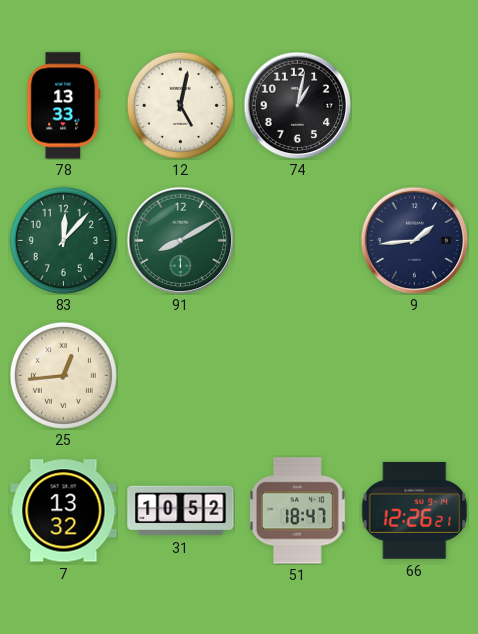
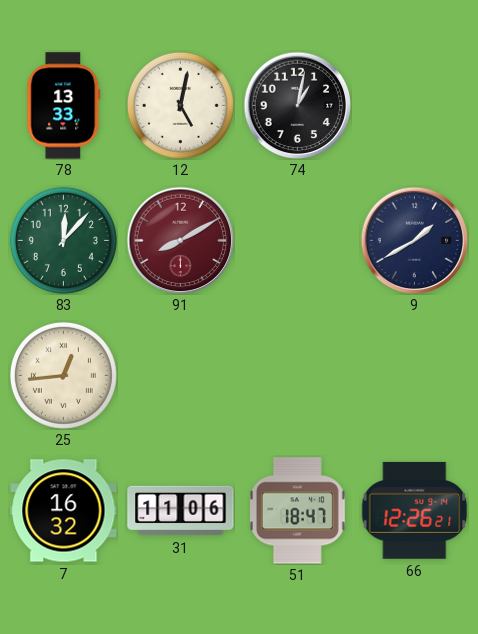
91 dial: green -> burgundy (180, 240)
9: 1:44 -> 1:40 (414, 240)
7: 13:32 -> 16:32 (64, 511)
31: 10:52 -> 11:06 (181, 511)
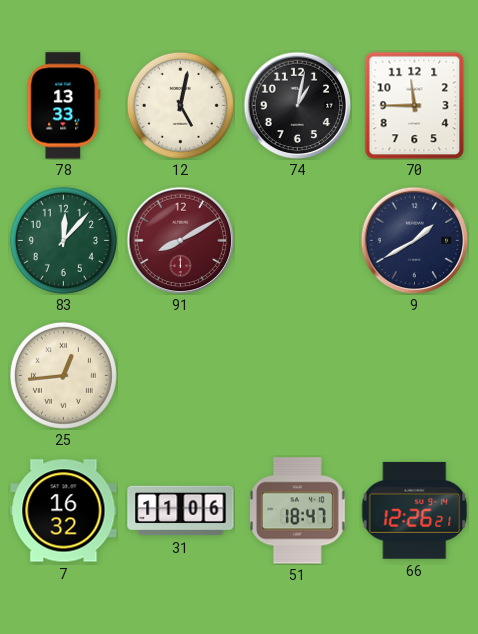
70: none -> 11:45 (415, 105)
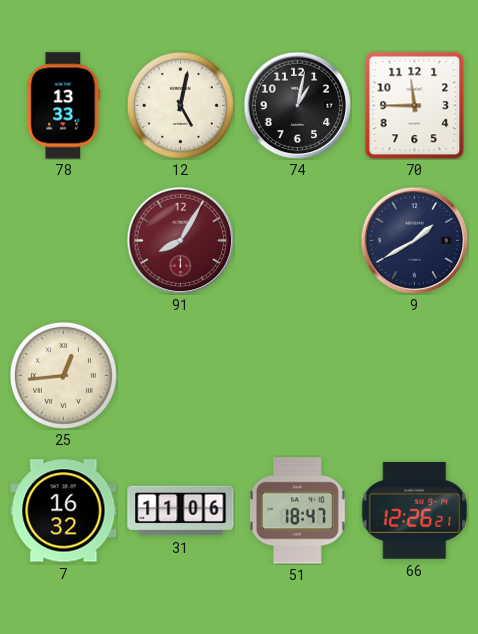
83: 12:07 -> none (63, 240)
91: 8:10 -> 8:05 (180, 240)
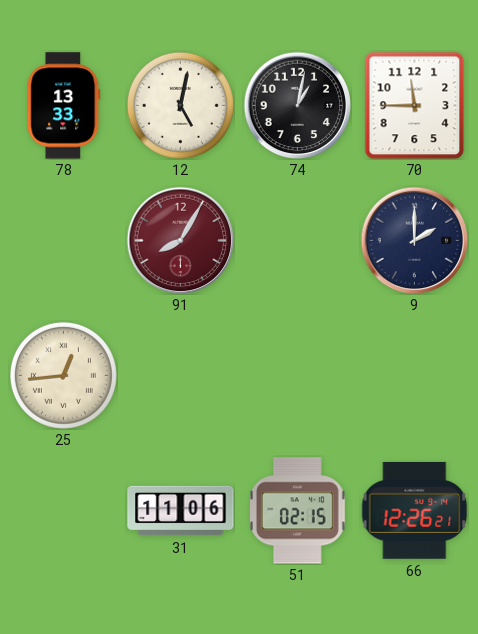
9: 1:40 -> 2:00 (414, 240)
7: 16:32 -> none (64, 511)
51: 18:47 -> 02:15 (297, 511)
